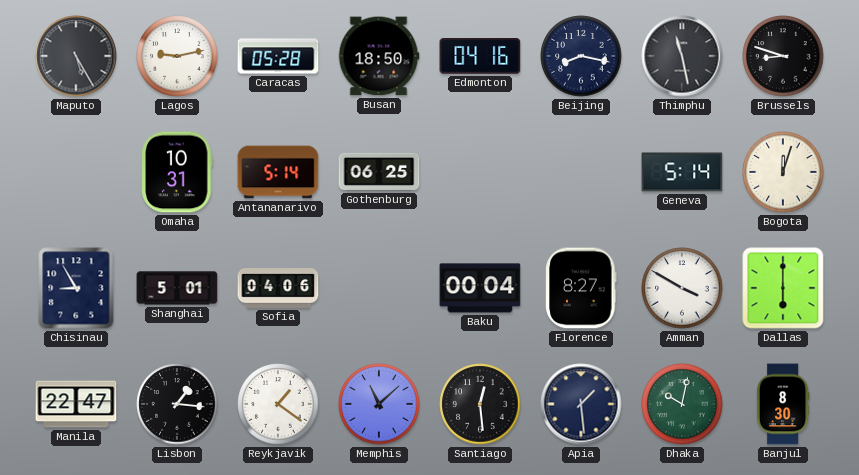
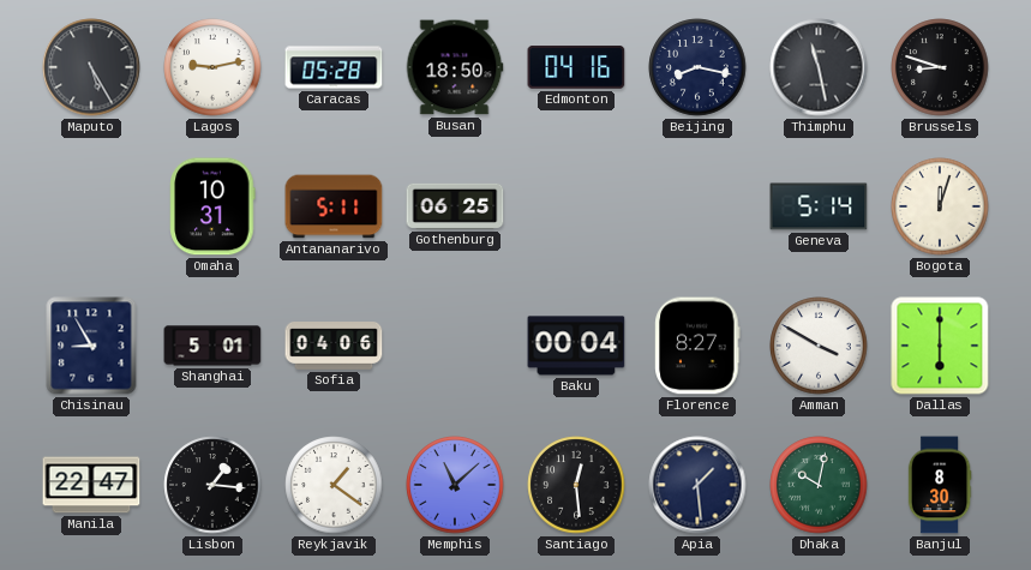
Antananarivo: 5:14 -> 5:11 (334, 206)
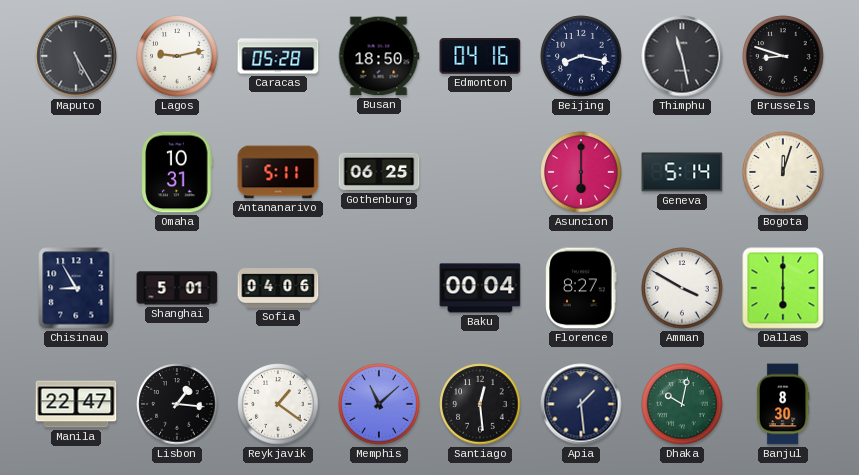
Asuncion: none -> 6:00 (581, 172)
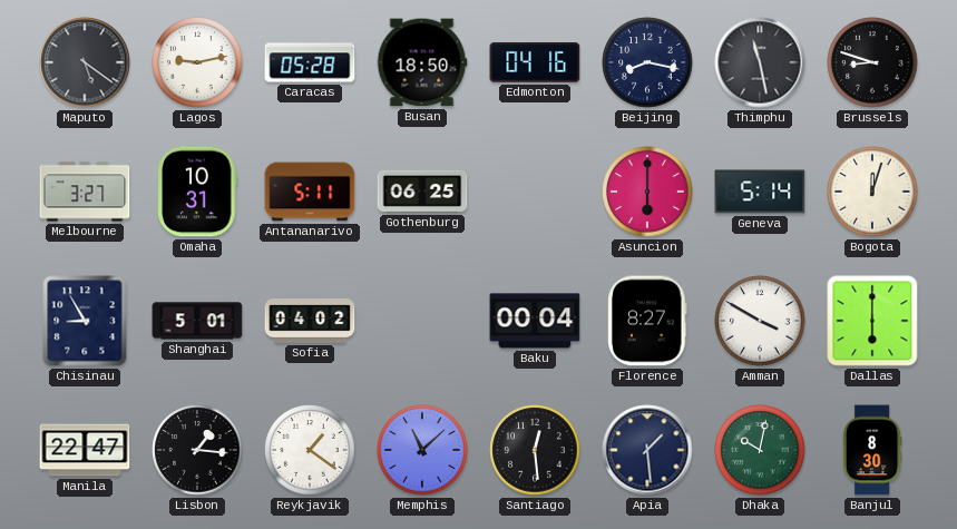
Maputo: 5:25 -> 5:21 (85, 62)
Melbourne: none -> 3:27 (85, 192)
Sofia: 04:06 -> 04:02 (310, 321)
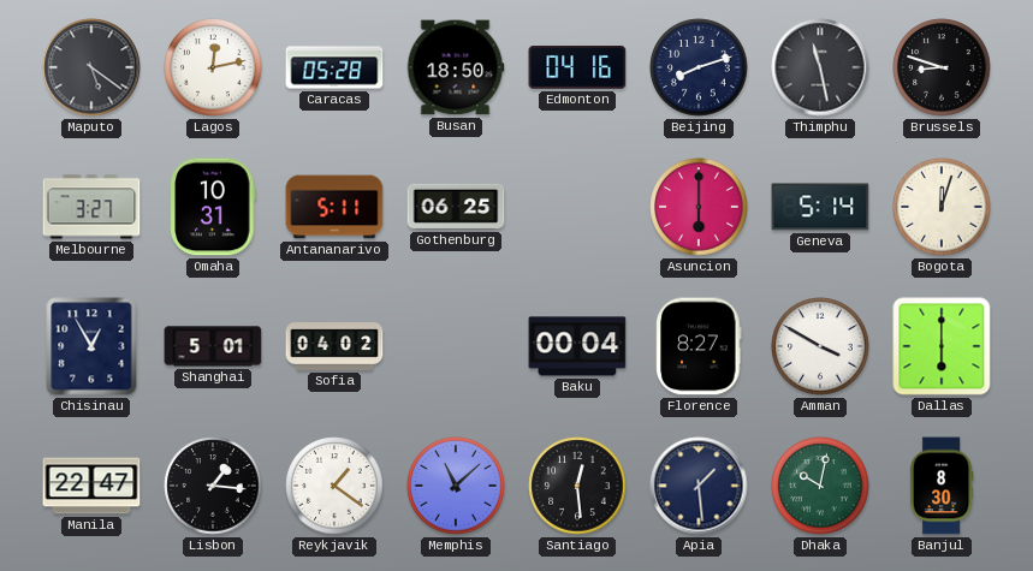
Lagos: 9:13 -> 12:13 (213, 67)
Beijing: 8:17 -> 8:12 (699, 67)
Chisinau: 8:55 -> 12:55 (91, 346)
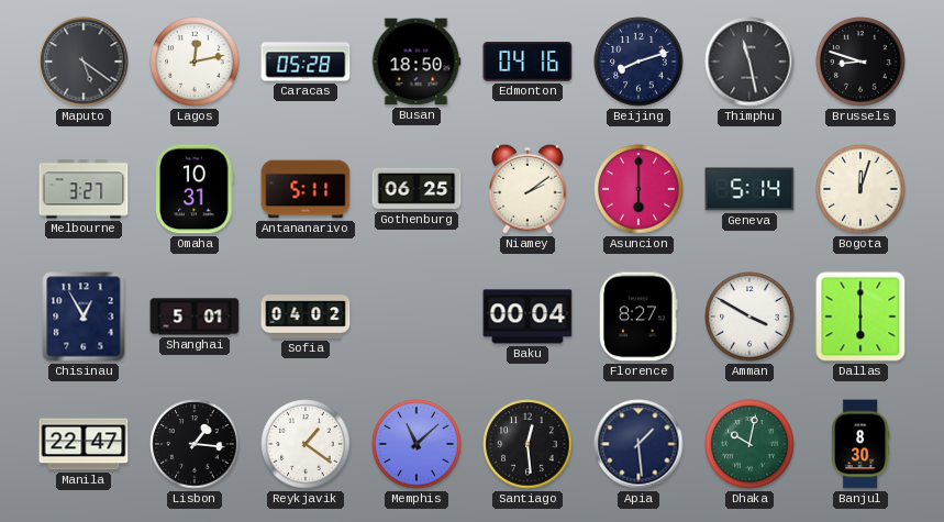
Niamey: none -> 2:09 (527, 189)
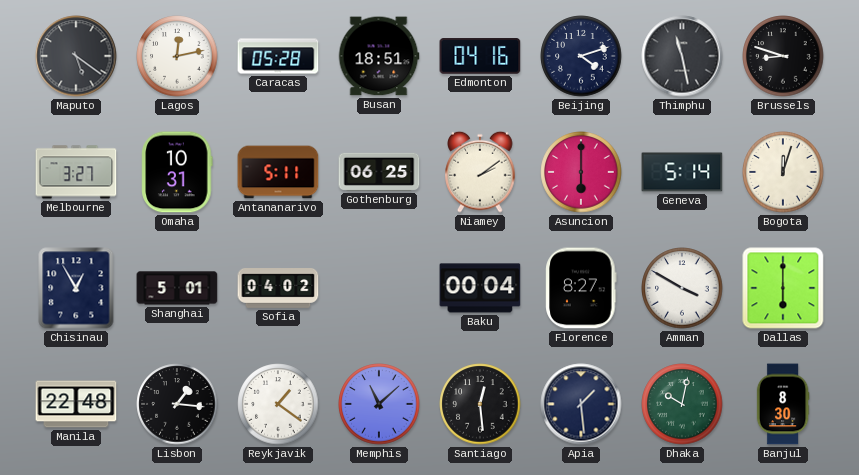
Busan: 18:50 -> 18:51 (379, 56)
Beijing: 8:12 -> 4:12 (581, 56)
Manila: 22:47 -> 22:48 (76, 404)
